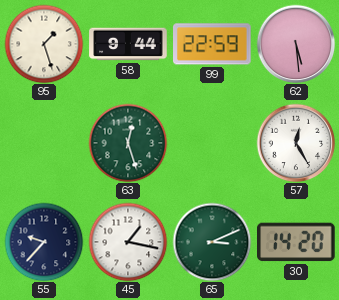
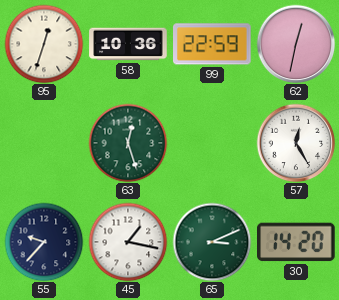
95: 1:27 -> 12:33 (44, 44)
58: 9:44 -> 10:36 (128, 44)
62: 5:29 -> 12:32 (296, 44)
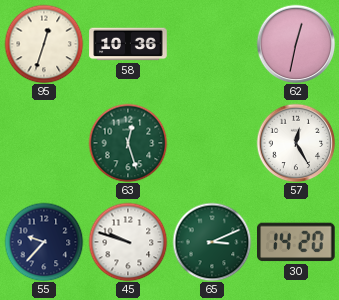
99: 22:59 -> none (213, 44)
45: 1:17 -> 9:48 (128, 242)
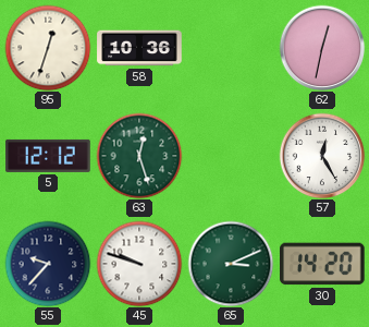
5: none -> 12:12 (48, 156)
